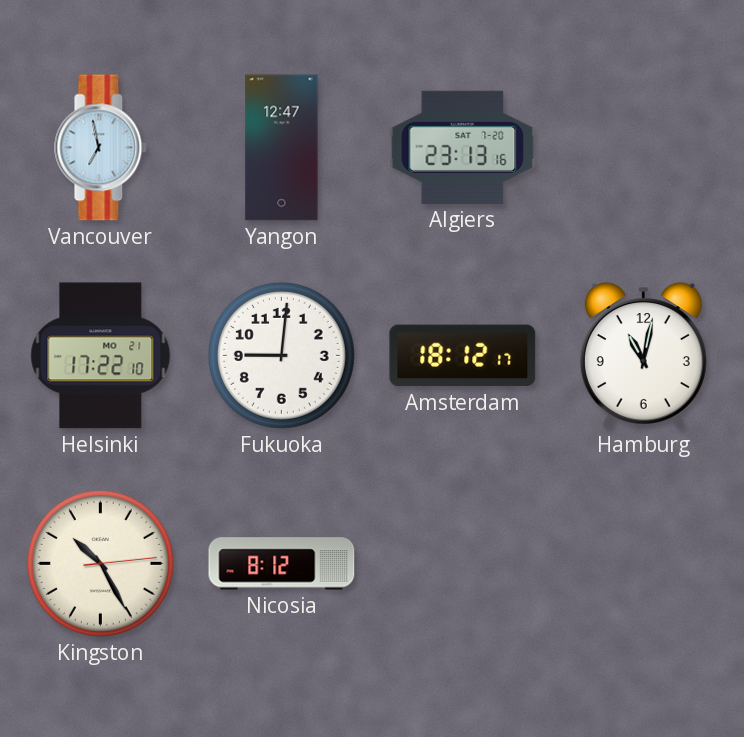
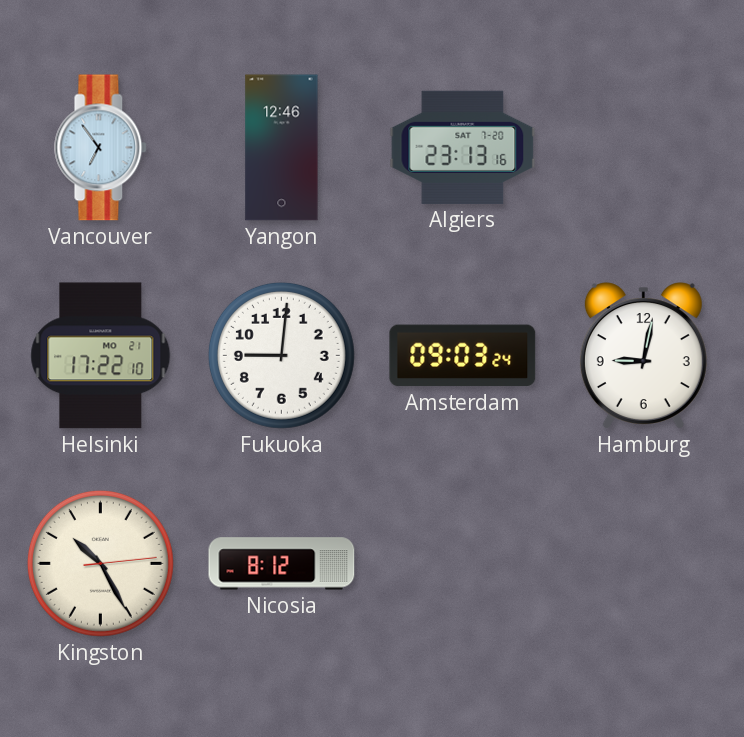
Vancouver: 6:58 -> 6:54 (101, 148)
Yangon: 12:47 -> 12:46 (282, 148)
Amsterdam: 18:12 -> 09:03 (463, 356)
Hamburg: 11:02 -> 9:02 (643, 356)
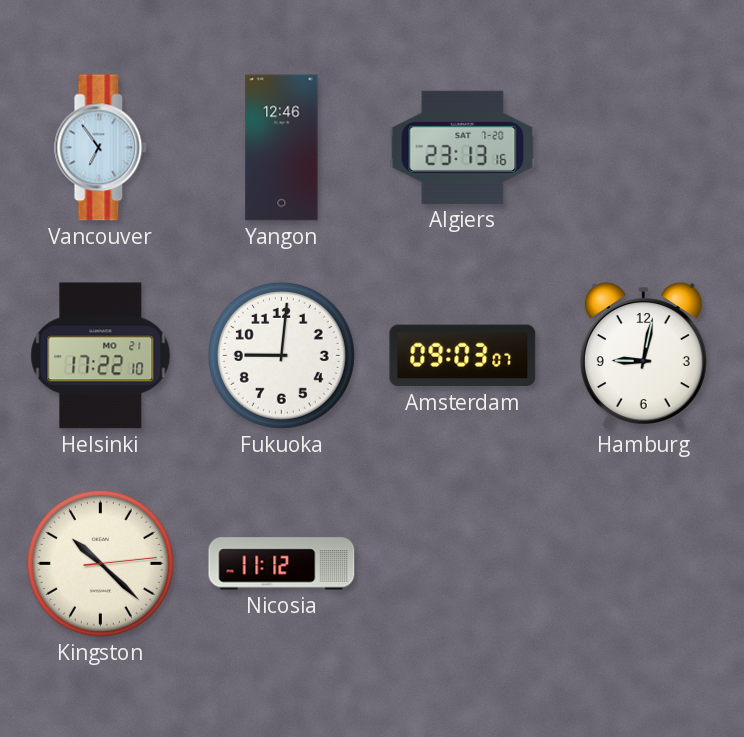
Amsterdam: 09:03:24 -> 09:03:07 (463, 356)
Kingston: 10:25 -> 10:22 (100, 563)
Nicosia: 8:12 -> 11:12 (282, 564)
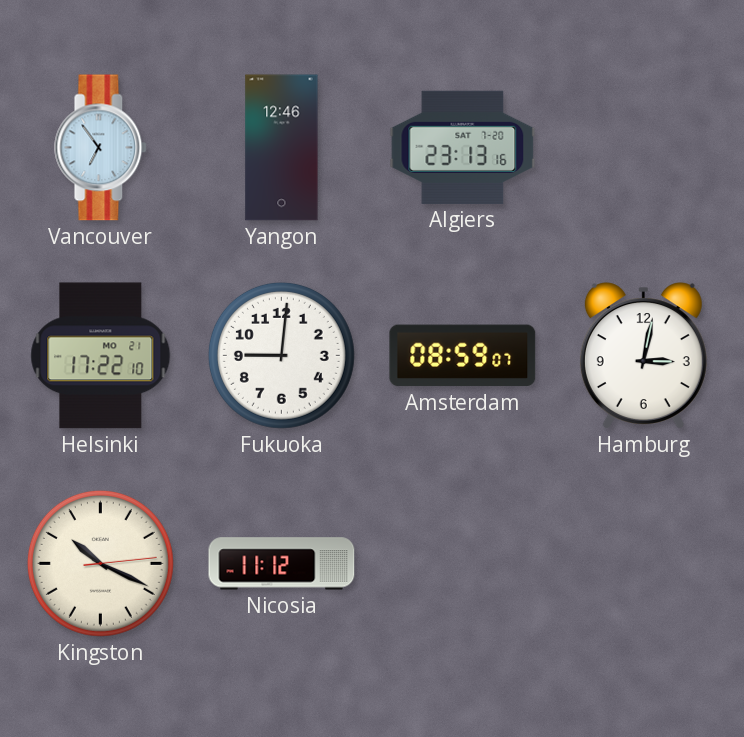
Amsterdam: 09:03 -> 08:59 (463, 356)
Hamburg: 9:02 -> 3:02 (643, 356)
Kingston: 10:22 -> 10:19 (100, 563)
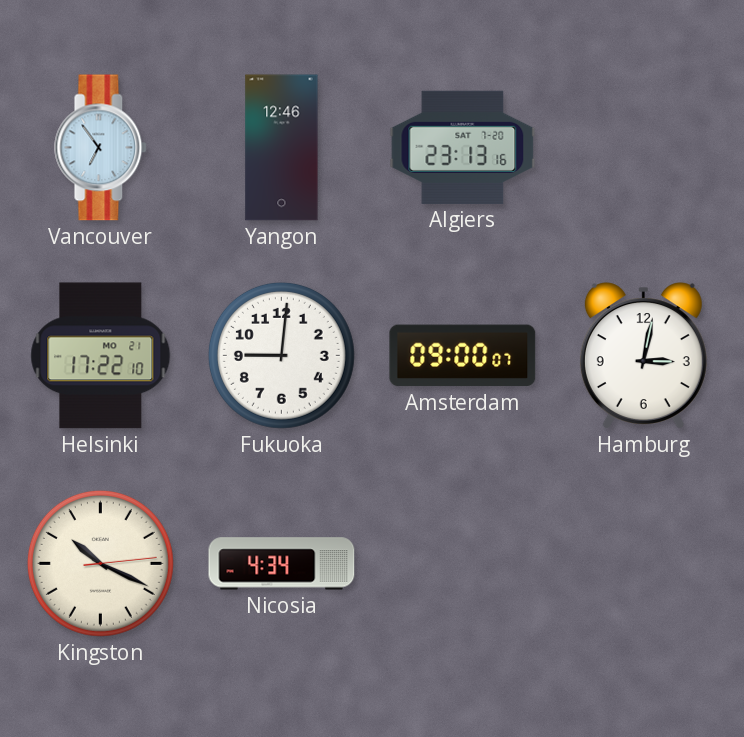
Amsterdam: 08:59 -> 09:00 (463, 356)
Nicosia: 11:12 -> 4:34 (282, 564)
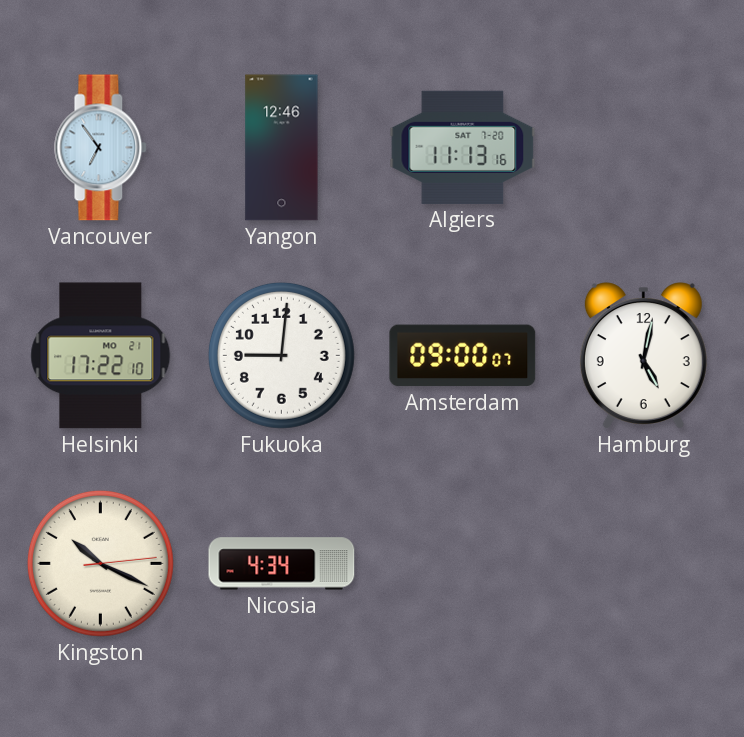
Algiers: 23:13 -> 11:13 (463, 147)
Hamburg: 3:02 -> 5:02 (643, 356)
